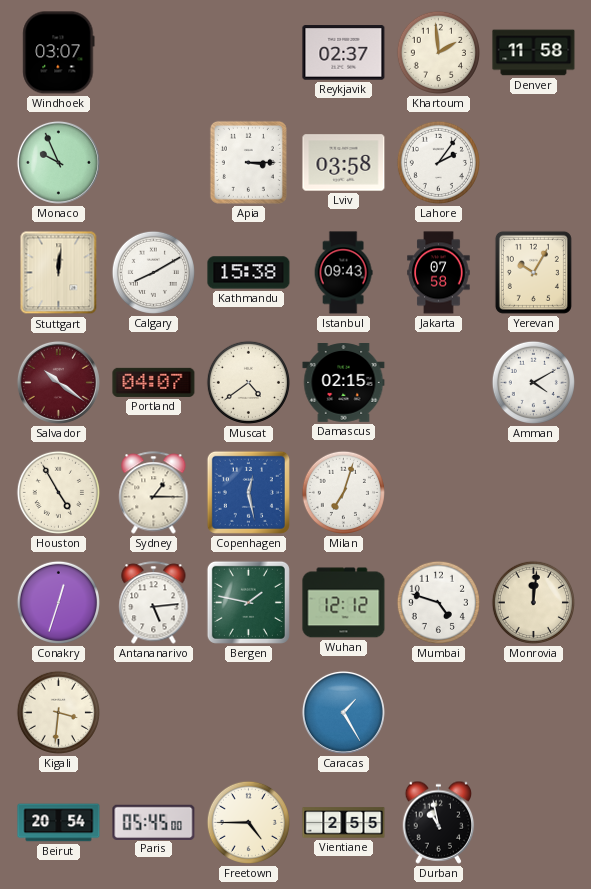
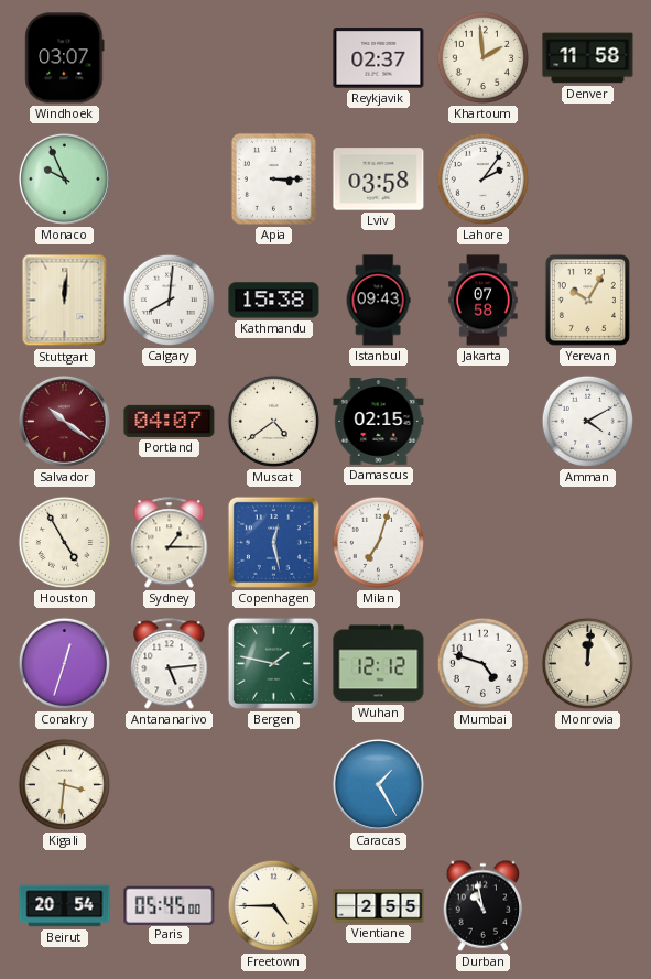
Calgary: 8:10 -> 8:01 (169, 300)
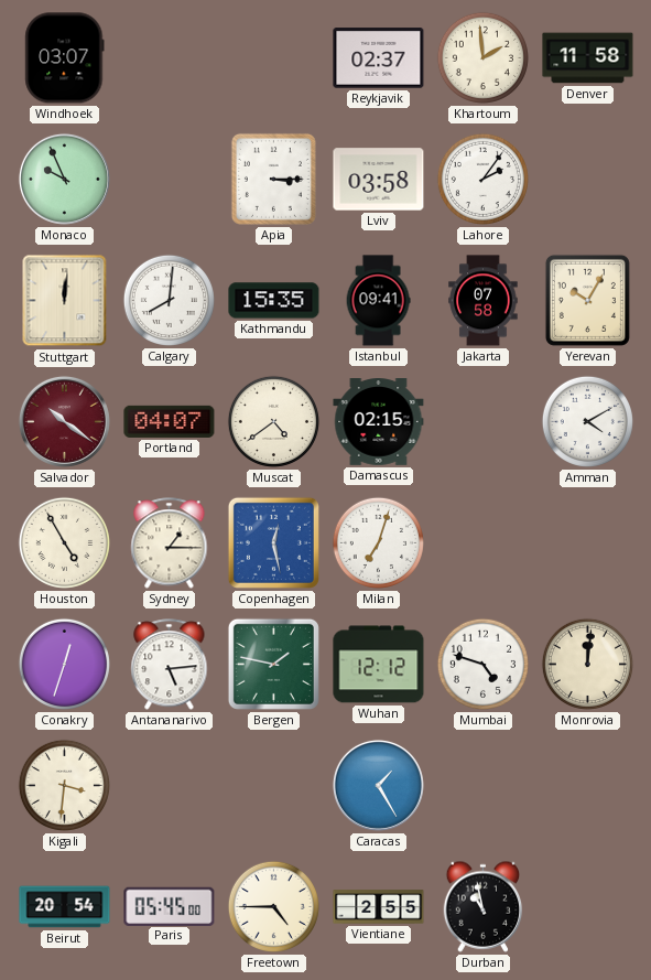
Kathmandu: 15:38 -> 15:35 (274, 301)
Istanbul: 09:43 -> 09:41 (378, 301)
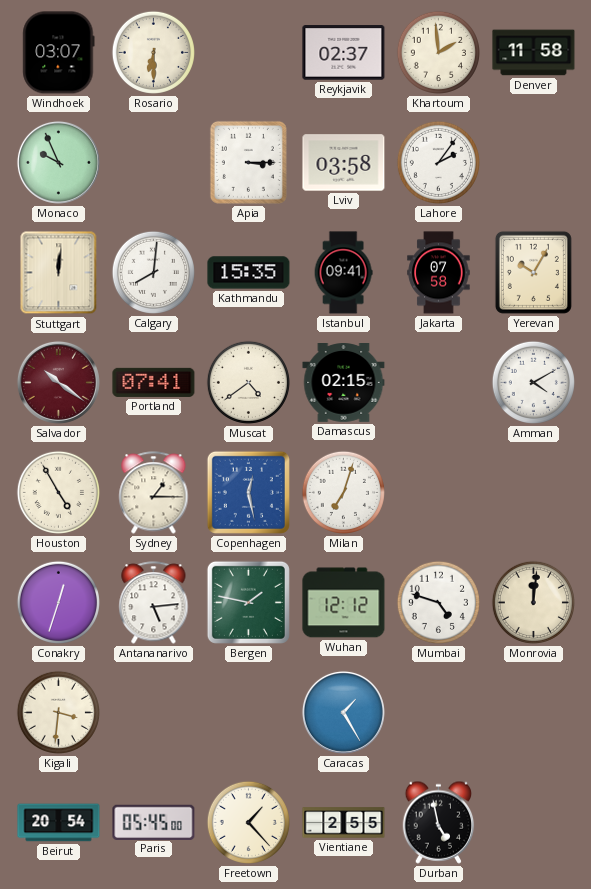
Rosario: none -> 6:30 (153, 52)
Portland: 04:07 -> 07:41 (154, 382)
Freetown: 4:45 -> 1:23 (248, 822)
Durban: 10:58 -> 4:58 (439, 822)
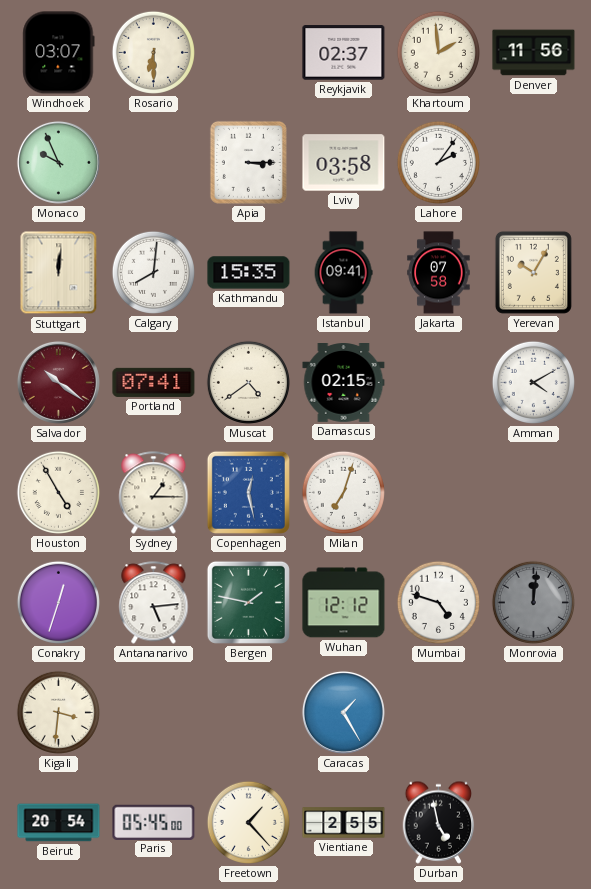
Denver: 11:58 -> 11:56 (534, 53)
Monrovia dial: cream -> grey (533, 602)
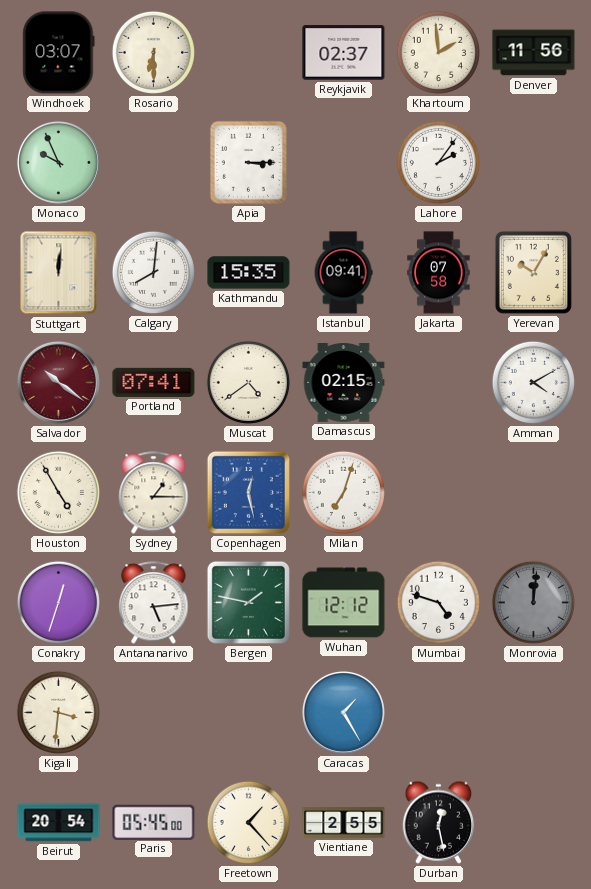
Lviv: 03:58 -> none (344, 163)
Durban: 4:58 -> 12:28 (439, 822)
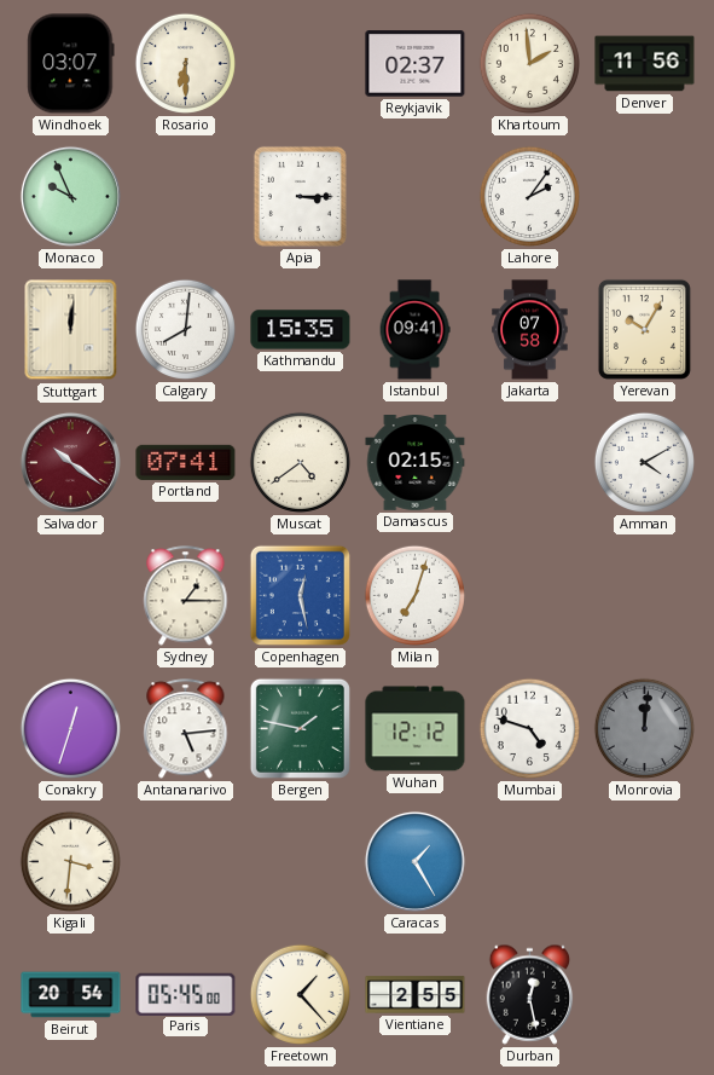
Houston: 4:55 -> none (58, 492)
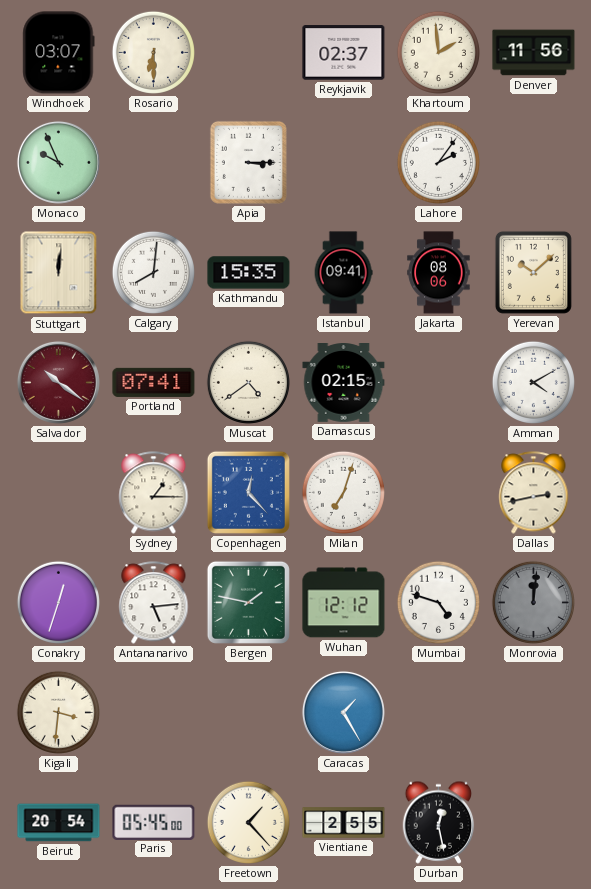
Jakarta: 07:58 -> 08:06 (439, 273)
Yerevan: 10:05 -> 10:08 (533, 272)
Copenhagen: 12:28 -> 12:23 (248, 492)
Dallas: none -> 2:43 (534, 493)
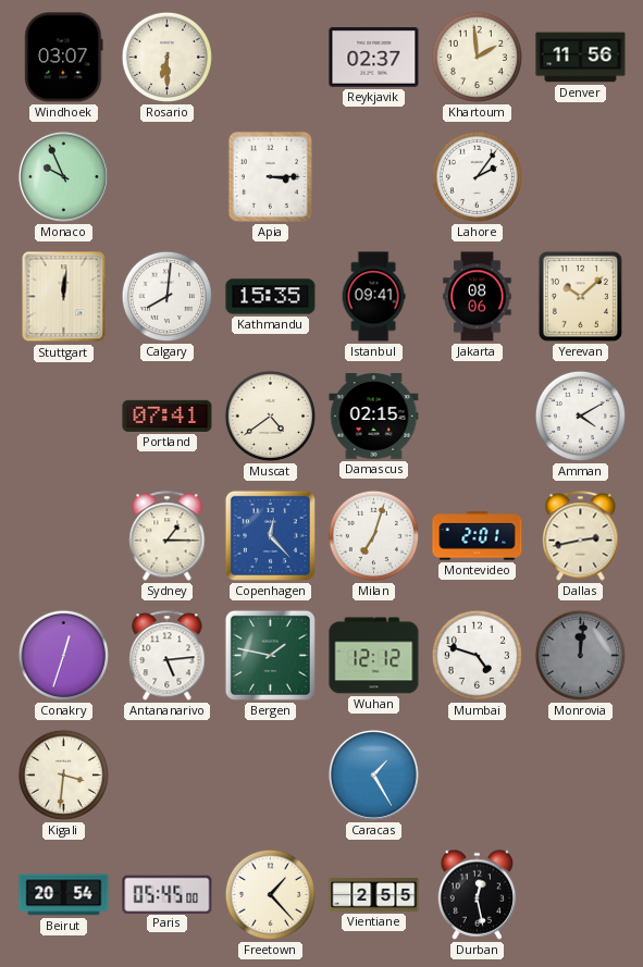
Salvador: 10:21 -> none (58, 382)
Montevideo: none -> 2:01 (478, 536)
